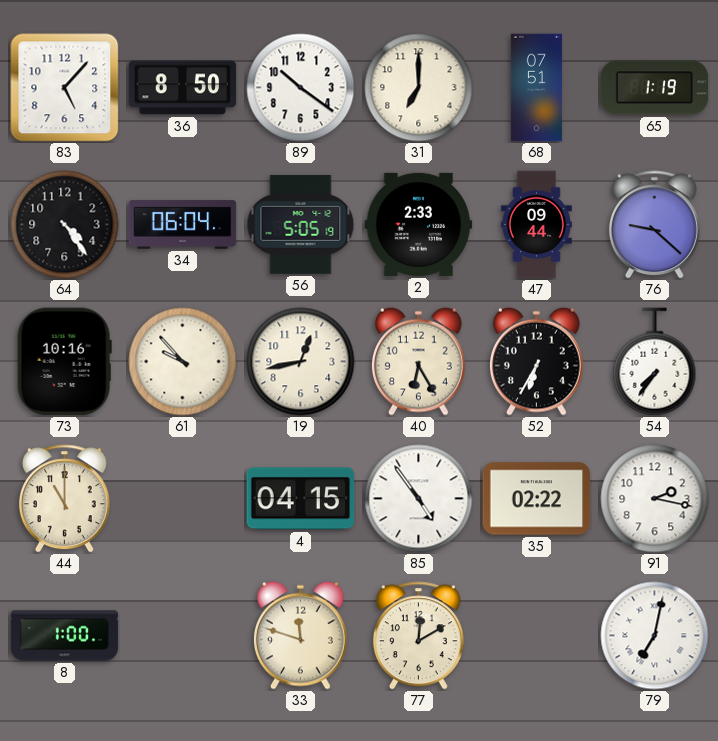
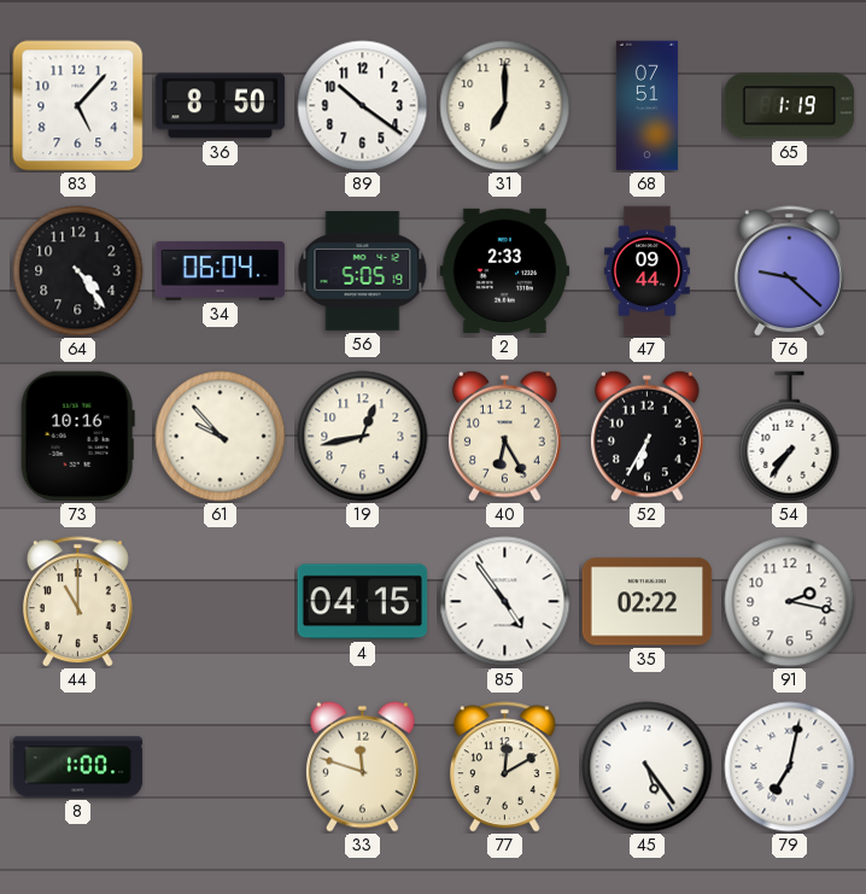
45: none -> 5:24 (648, 767)
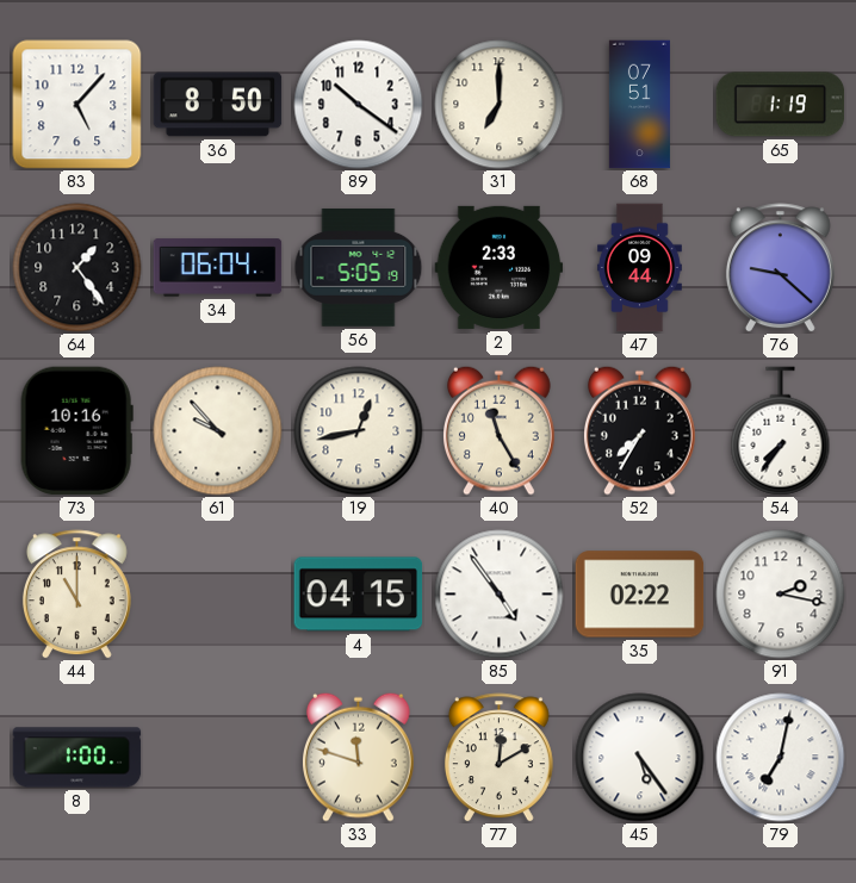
64: 4:24 -> 1:24 (77, 268)
40: 6:25 -> 11:25 (500, 430)
52: 6:35 -> 7:35 (640, 430)
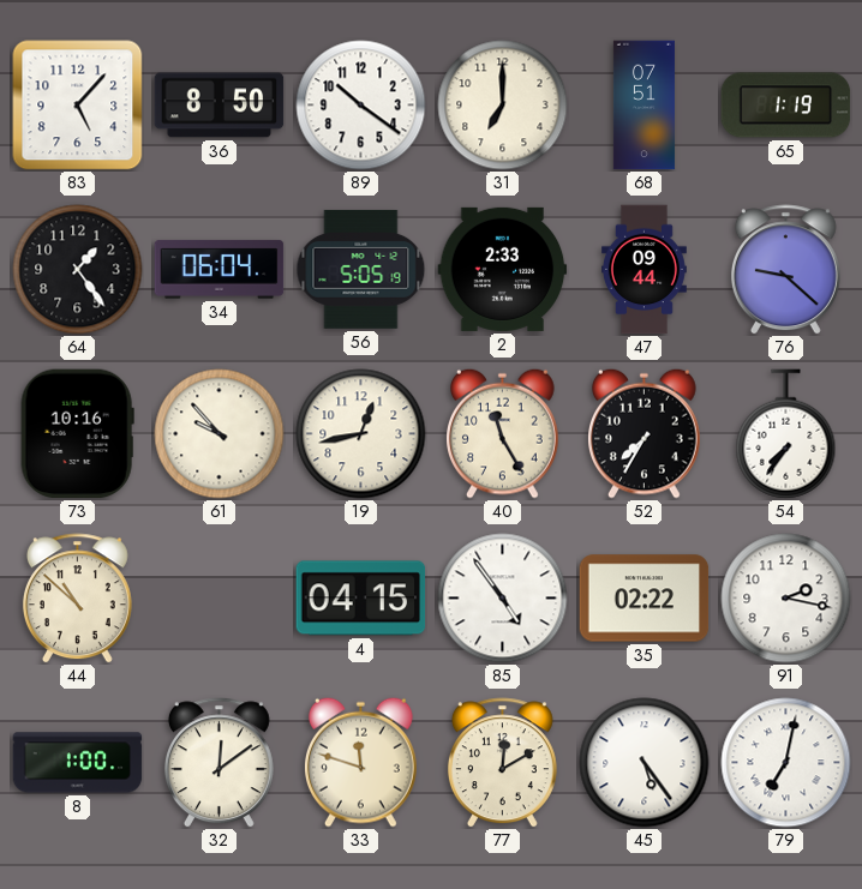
44: 11:00 -> 10:52 (77, 599)
32: none -> 12:09 (219, 763)
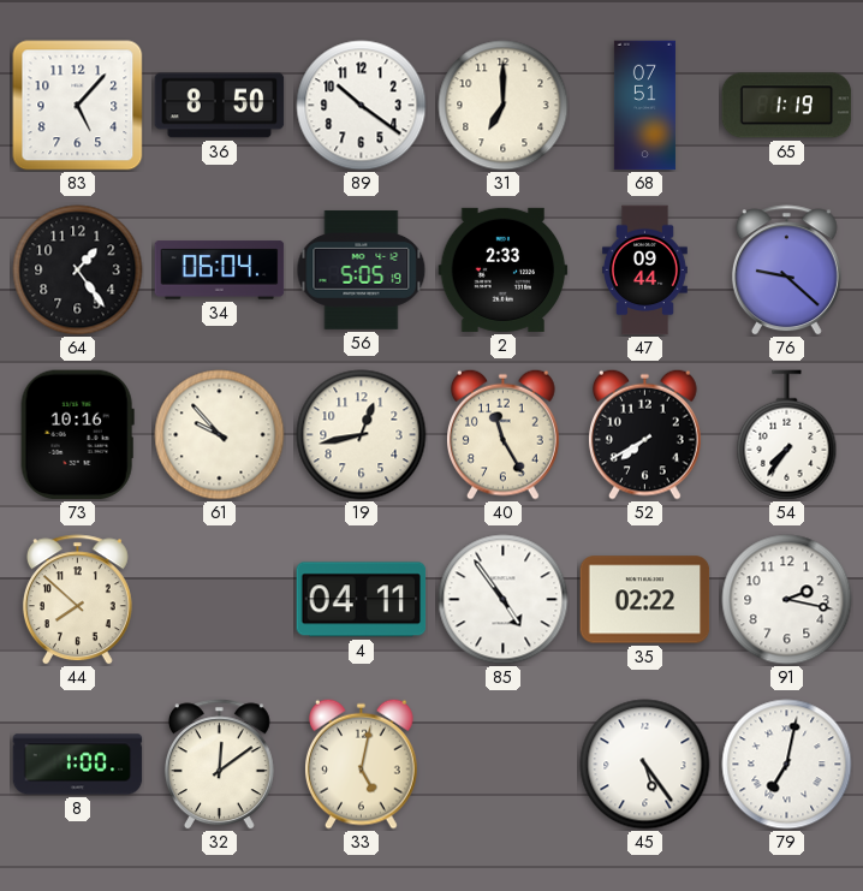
52: 7:35 -> 7:40 (645, 434)
44: 10:52 -> 7:52 (77, 600)
4: 04:15 -> 04:11 (362, 600)
33: 11:48 -> 5:02 (362, 764)
77: 12:10 -> none (502, 763)
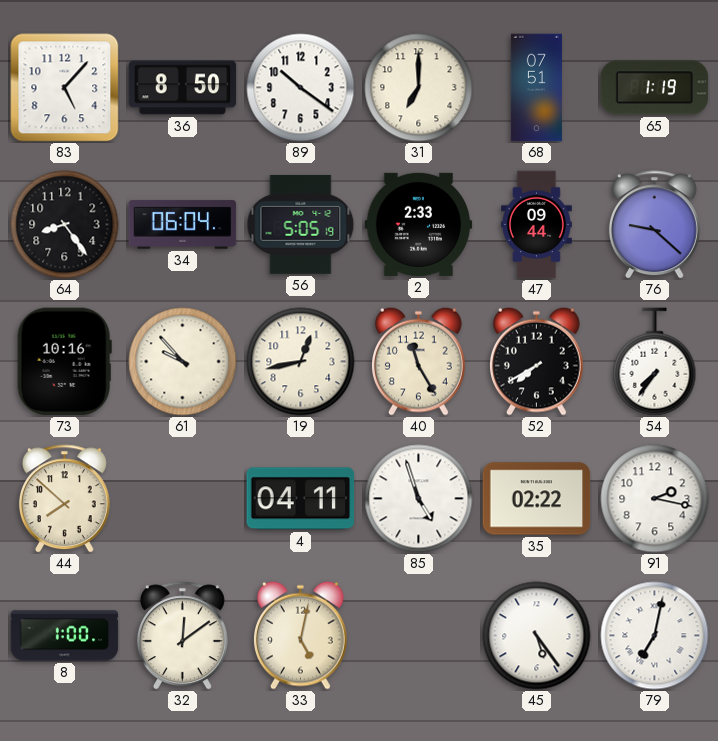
64: 1:24 -> 8:24 (65, 225)
85: 4:54 -> 4:57 (419, 499)
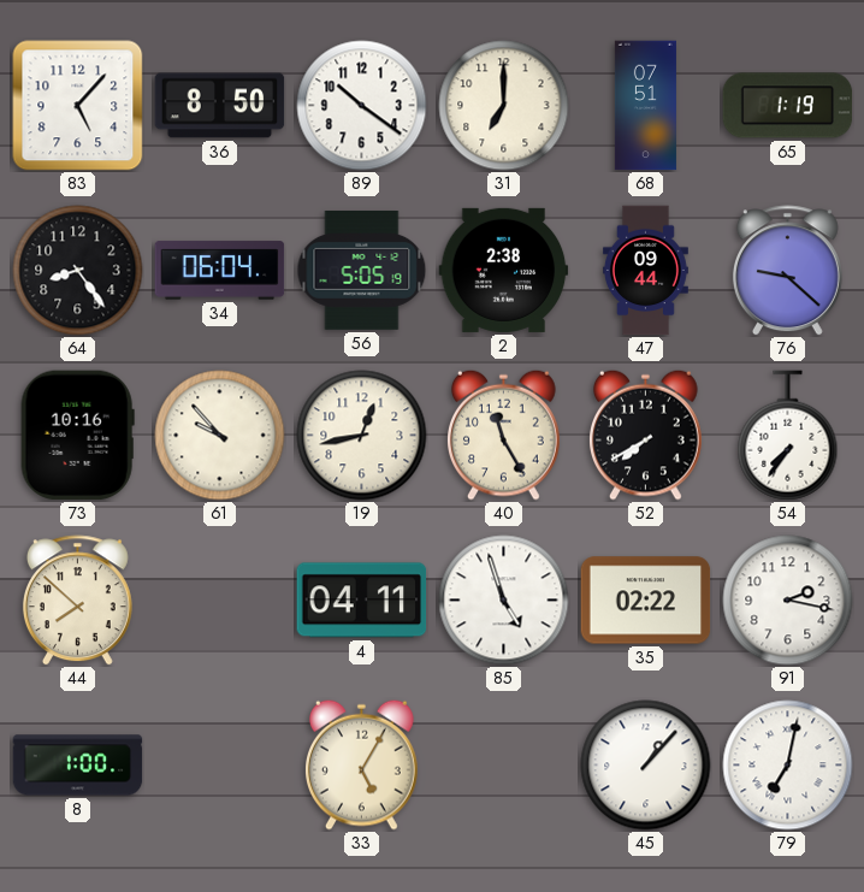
2: 2:33 -> 2:38 (504, 270)
32: 12:09 -> none (182, 636)
33: 5:02 -> 5:05 (362, 764)
45: 5:24 -> 1:07 (646, 766)
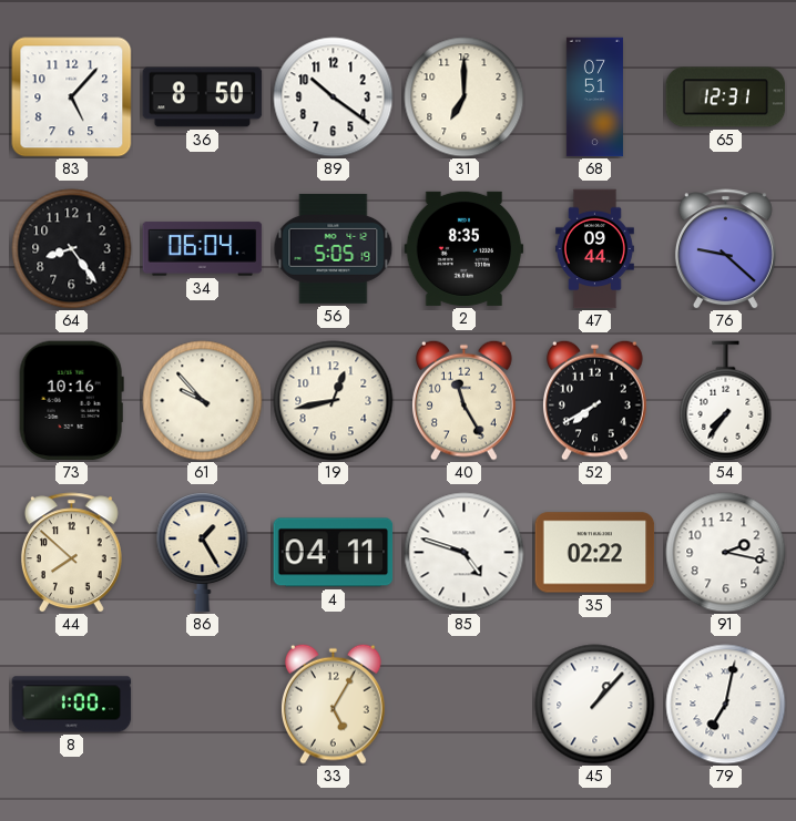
65: 1:19 -> 12:31 (726, 98)
2: 2:38 -> 8:35 (465, 248)
86: none -> 1:25 (203, 553)
85: 4:57 -> 4:48 (465, 553)
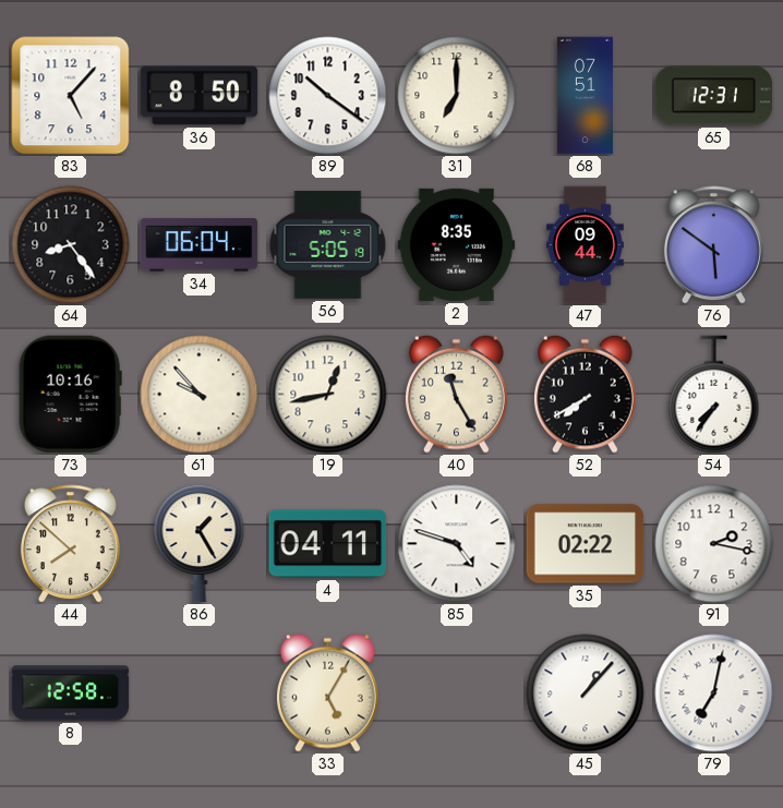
76: 9:22 -> 5:51 (713, 245)
8: 1:00 -> 12:58 (71, 694)
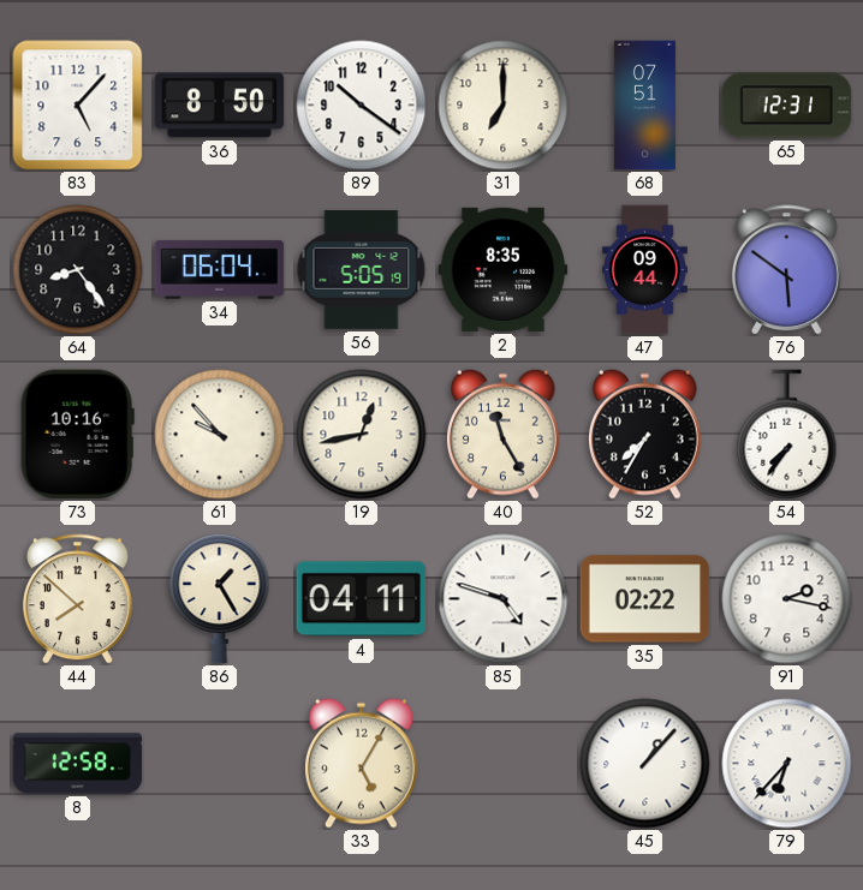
52: 7:40 -> 7:35 (645, 434)
79: 7:02 -> 6:37 (787, 764)
